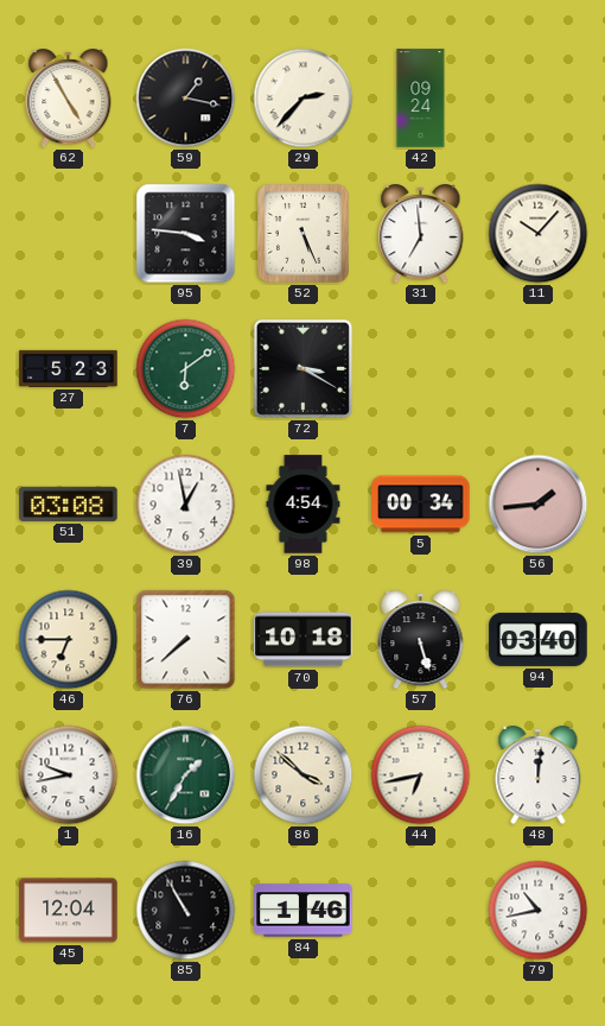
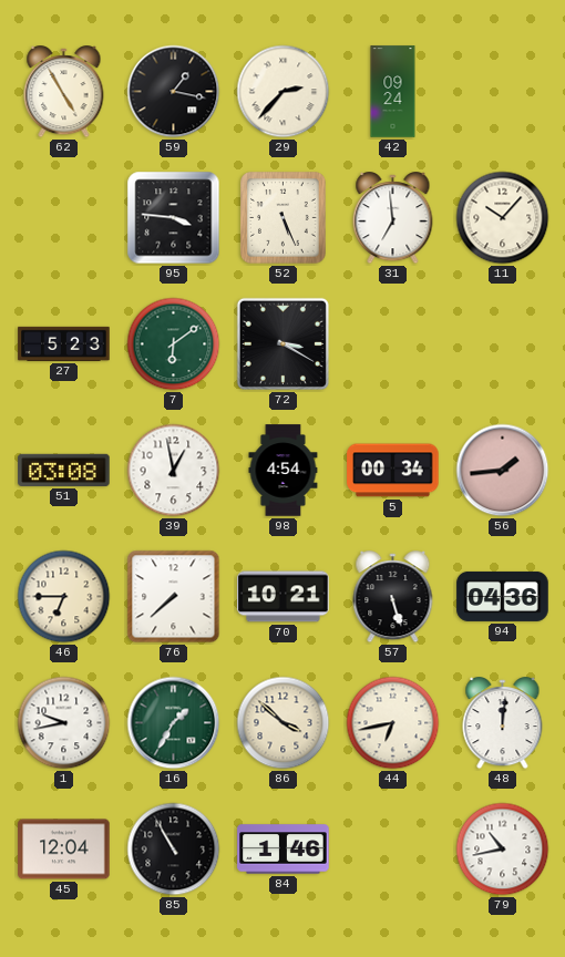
70: 10:18 -> 10:21 (284, 597)
94: 03:40 -> 04:36 (503, 596)
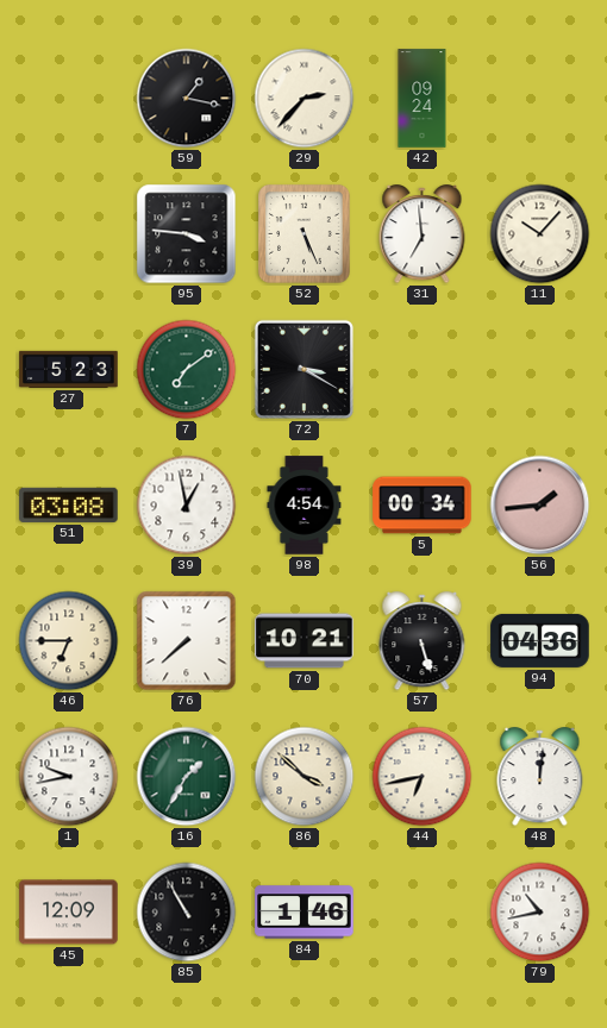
62: 4:55 -> none (64, 92)
7: 6:09 -> 7:09 (187, 370)
45: 12:04 -> 12:09 (69, 913)
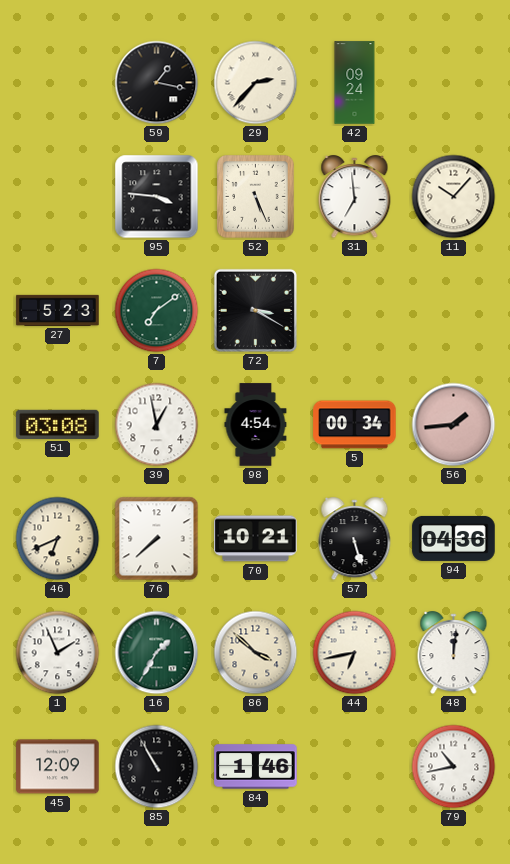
46: 6:45 -> 6:41 (58, 539)
1: 9:43 -> 1:56 (58, 653)
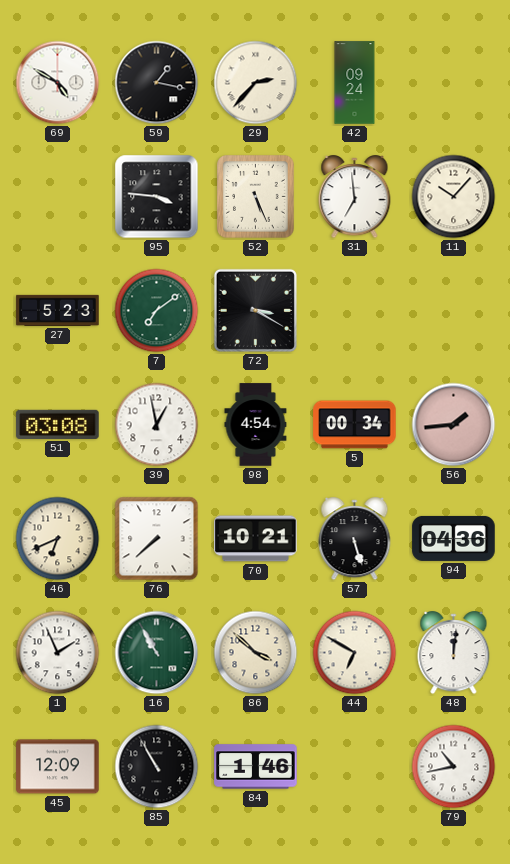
69: none -> 4:50 (58, 83)
16: 1:35 -> 10:55 (157, 653)
44: 6:43 -> 6:50 (355, 653)
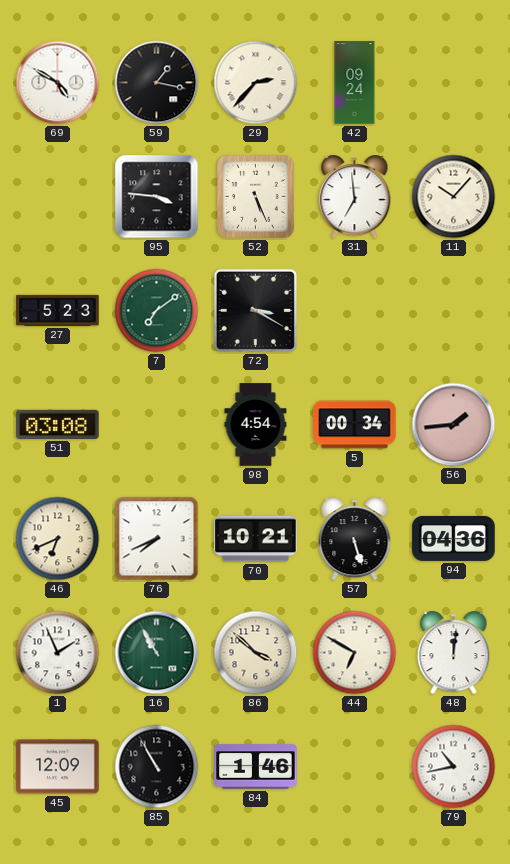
39: 12:58 -> none (157, 425)
76: 7:38 -> 7:41 (157, 539)
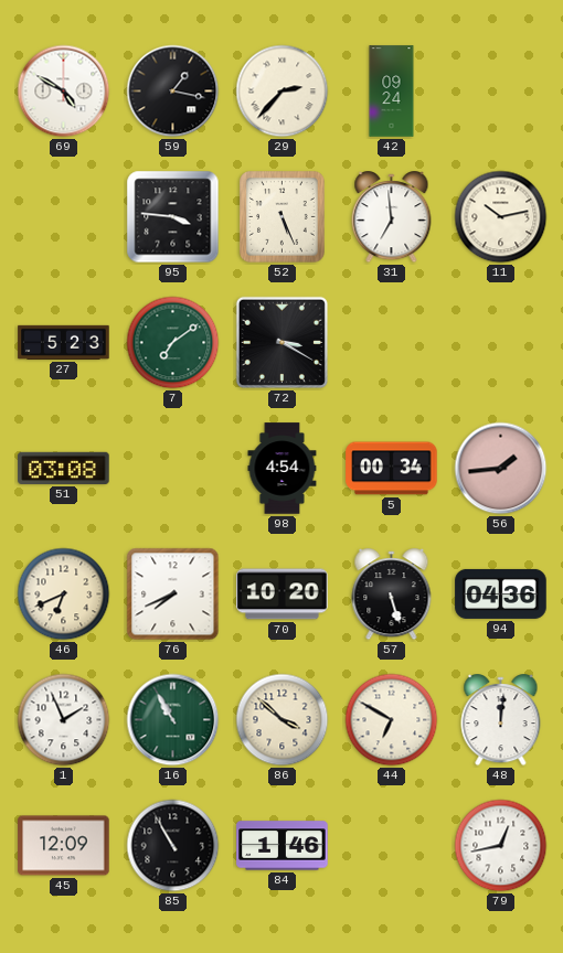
11: 10:07 -> 10:13 (501, 217)
70: 10:21 -> 10:20 (283, 595)
79: 10:43 -> 12:43 (501, 846)
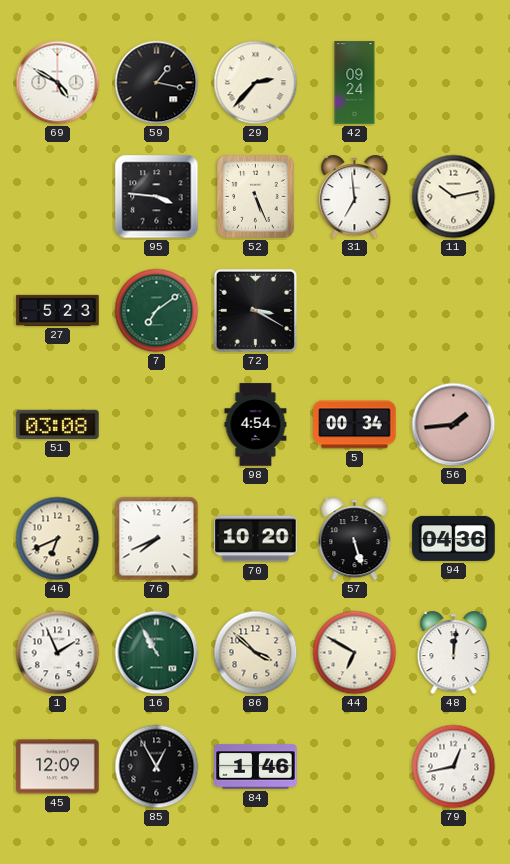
85: 10:55 -> 12:55 (157, 767)
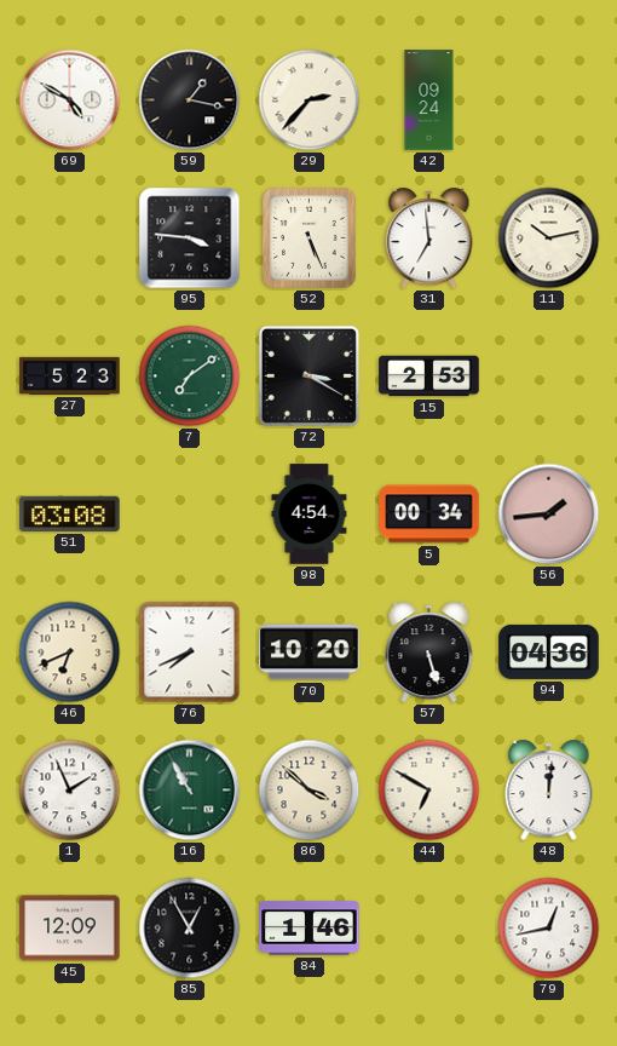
15: none -> 2:53 (429, 377)
